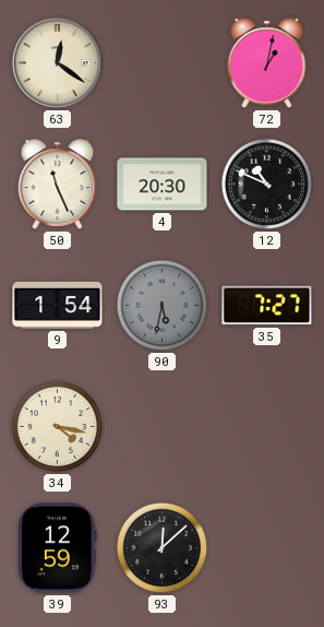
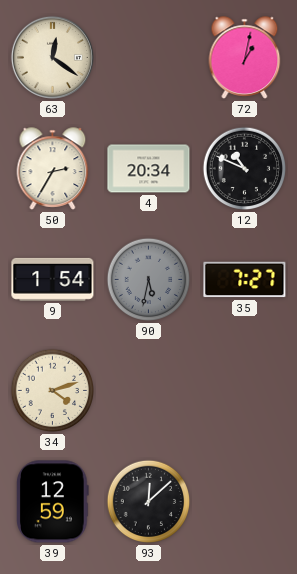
50: 11:26 -> 2:35 (53, 169)
4: 20:30 -> 20:34 (149, 169)
34: 4:17 -> 4:12 (53, 391)
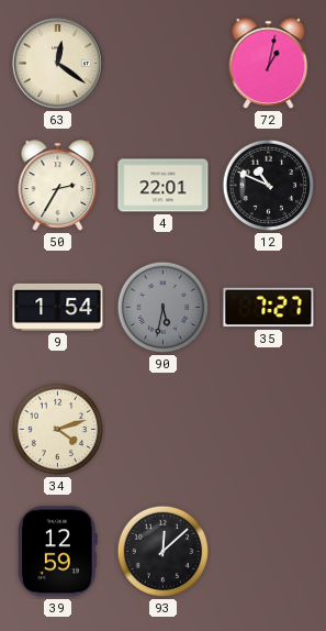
4: 20:34 -> 22:01 (164, 186)
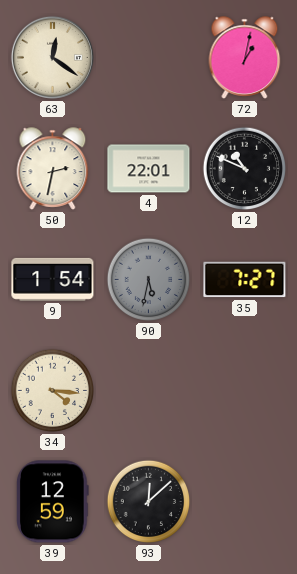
50: 2:35 -> 2:32 (53, 169)
34: 4:12 -> 4:16 (53, 391)
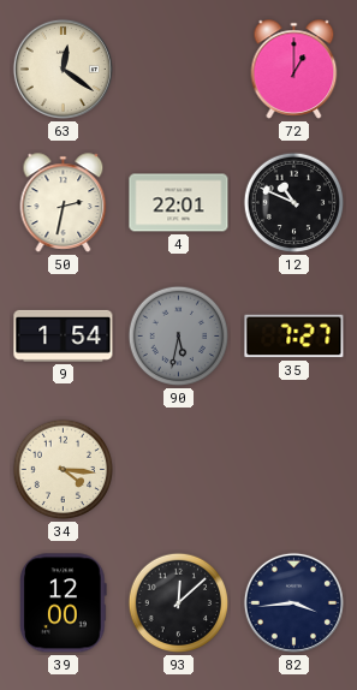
72: 1:02 -> 1:00 (294, 70)
39: 12:59 -> 12:00 (64, 603)
82: none -> 3:44 (293, 602)
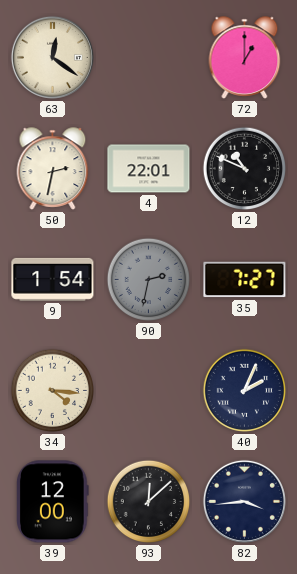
90: 5:32 -> 2:32 (149, 280)
40: none -> 2:04 (245, 391)
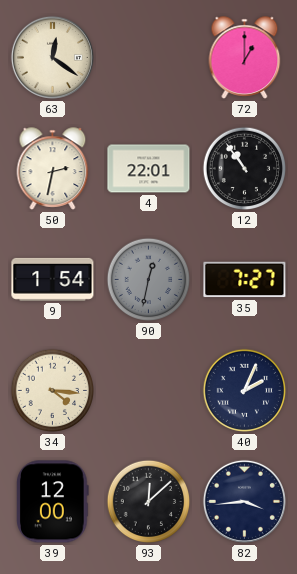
12: 10:49 -> 10:54 (245, 169)
90: 2:32 -> 12:32 (149, 280)
